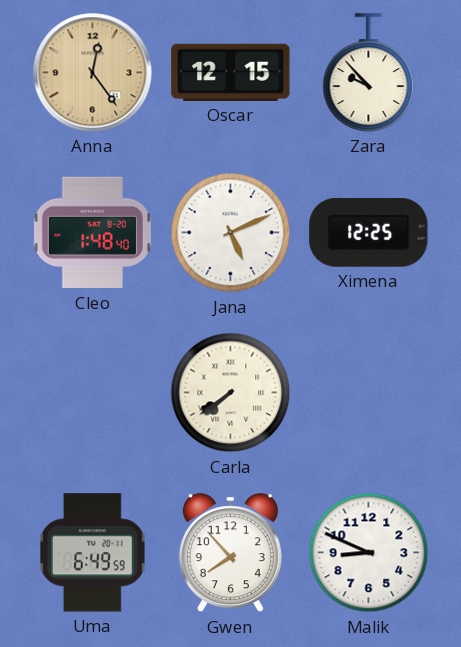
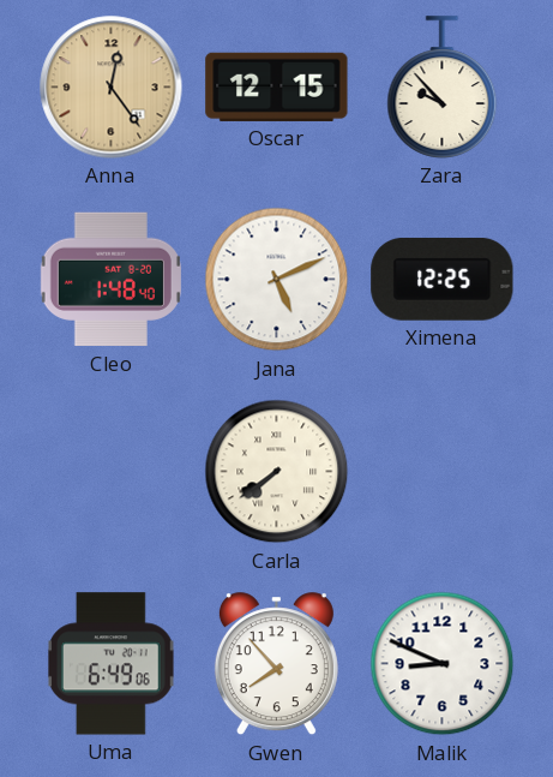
Uma: 6:49:59 -> 6:49:06 (112, 664)
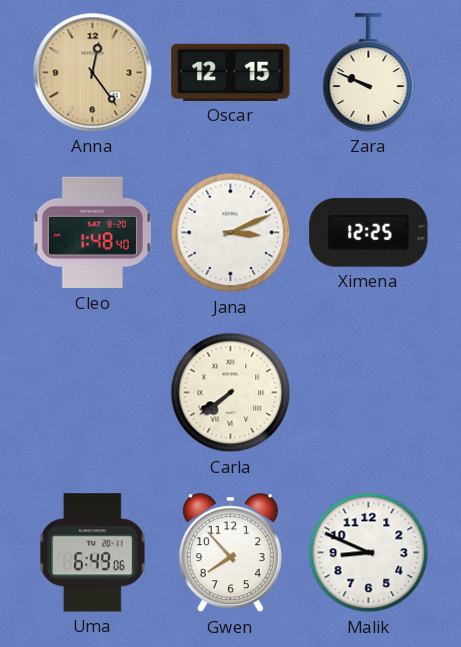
Zara: 9:53 -> 9:49 (369, 73)
Jana: 5:11 -> 3:11 (231, 233)
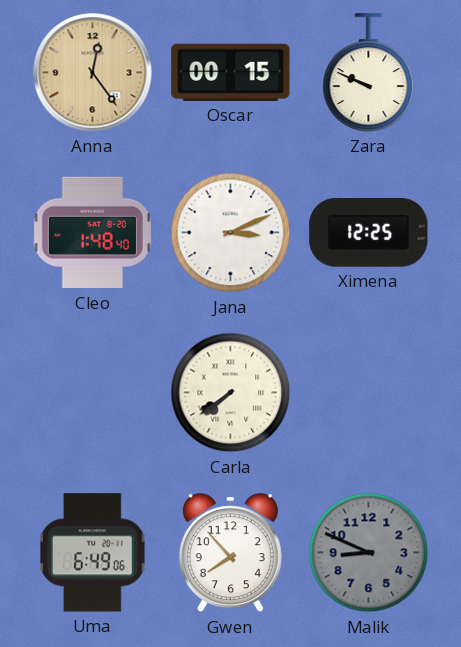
Oscar: 12:15 -> 00:15 (231, 72)
Malik dial: white -> grey (369, 553)
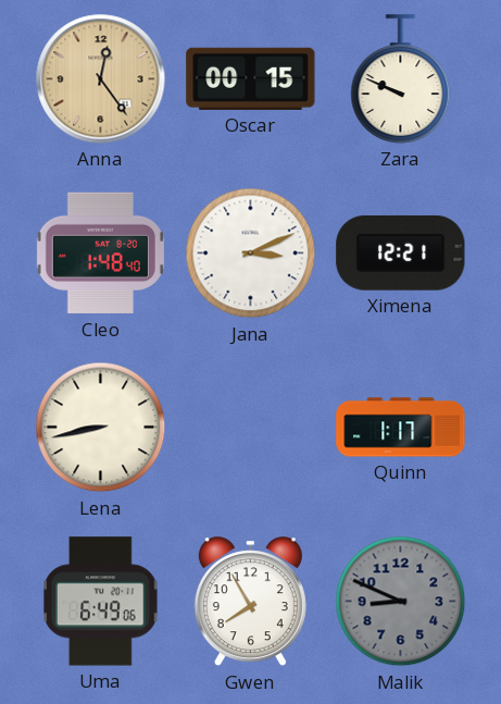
Ximena: 12:25 -> 12:21 (401, 252)
Lena: none -> 8:43 (101, 428)
Carla: 7:39 -> none (231, 393)
Quinn: none -> 1:17 (401, 428)
Gwen: 7:53 -> 7:55 (250, 602)
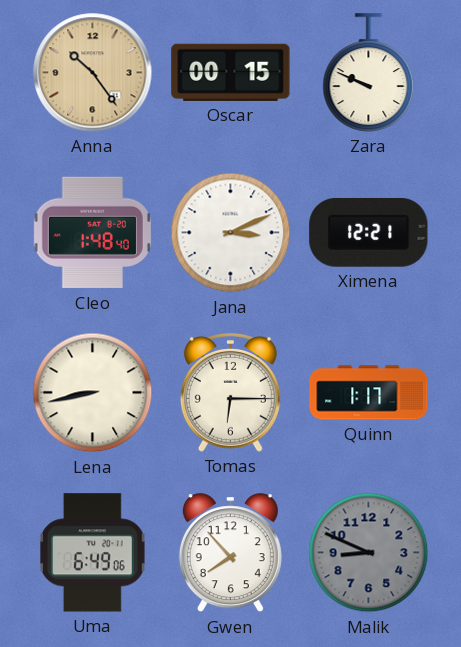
Anna: 12:24 -> 10:24 (93, 73)
Tomas: none -> 6:15 (230, 393)
Gwen: 7:55 -> 7:53 (230, 553)
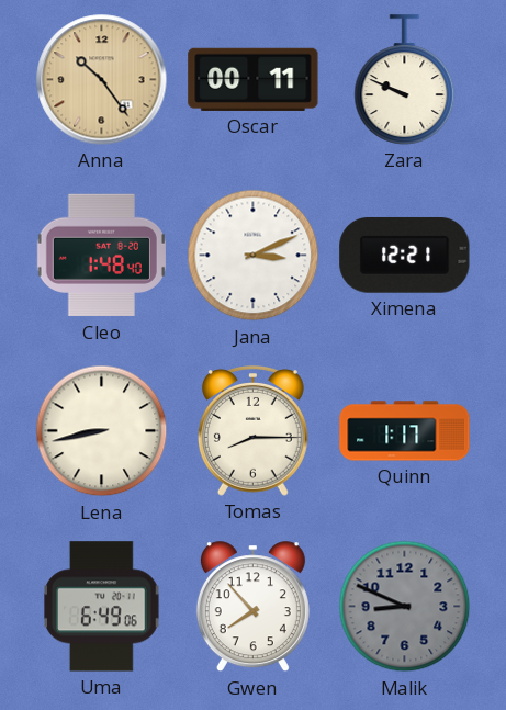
Oscar: 00:15 -> 00:11 (254, 79)
Tomas: 6:15 -> 8:15 (252, 431)
